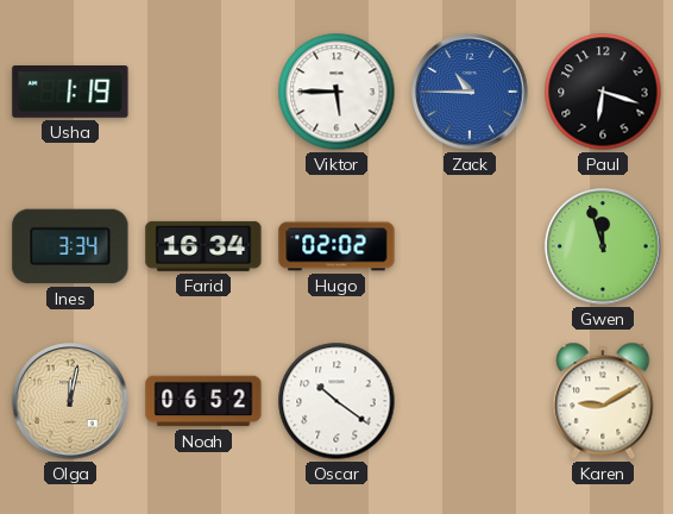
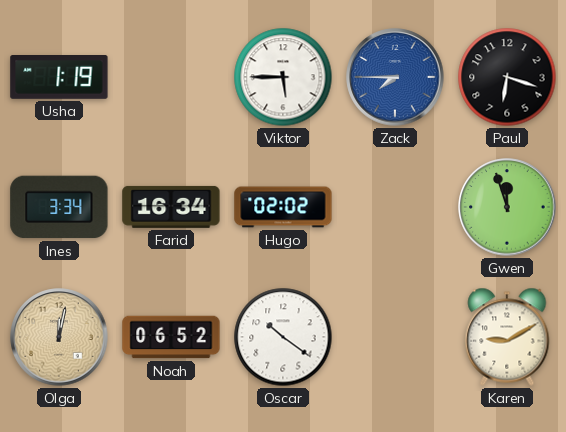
Zack: 10:45 -> 7:45 (395, 77)
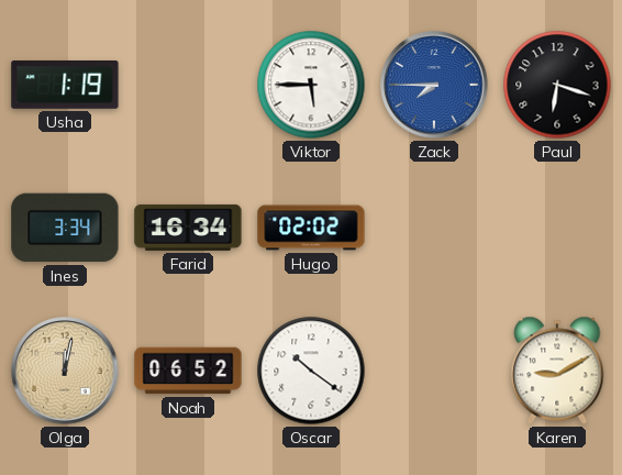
Gwen: 11:57 -> none (507, 207)
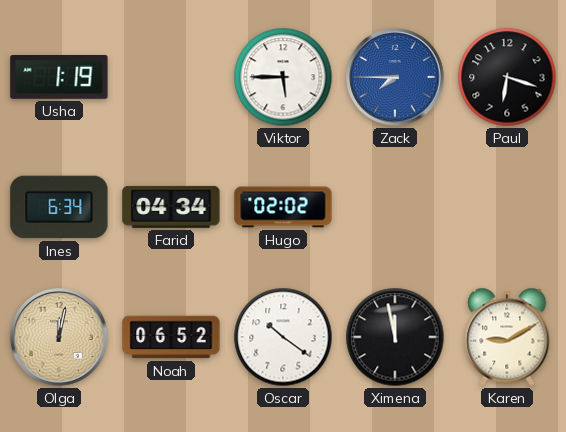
Ines: 3:34 -> 6:34 (59, 207)
Farid: 16:34 -> 04:34 (171, 207)
Ximena: none -> 11:58 (395, 337)
